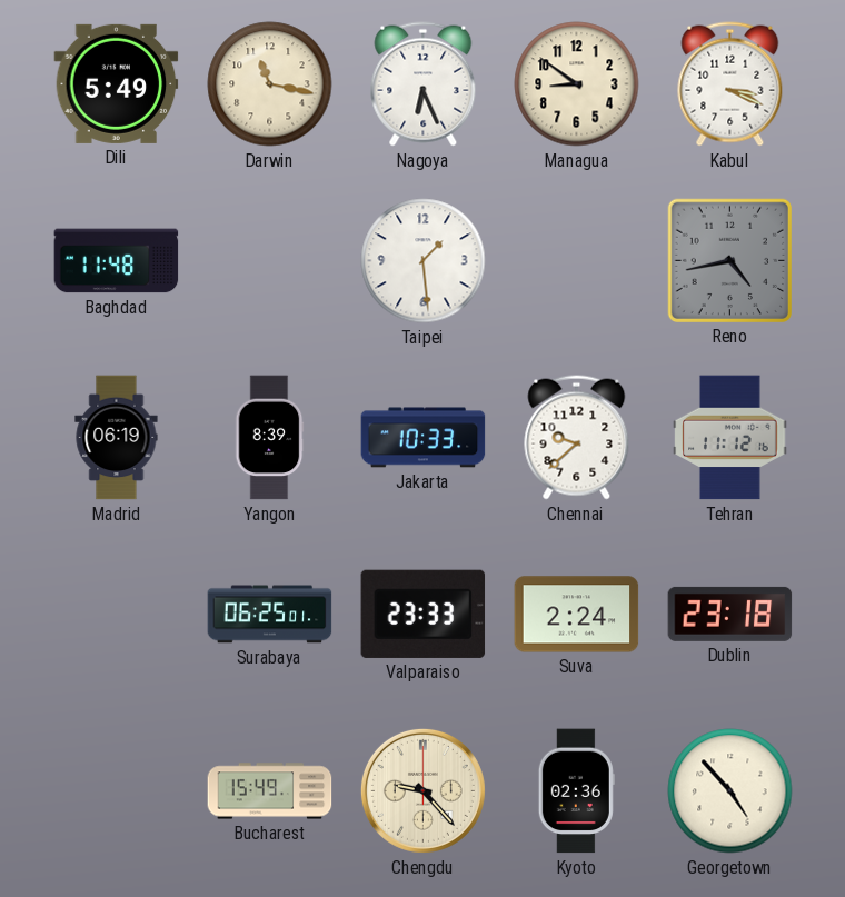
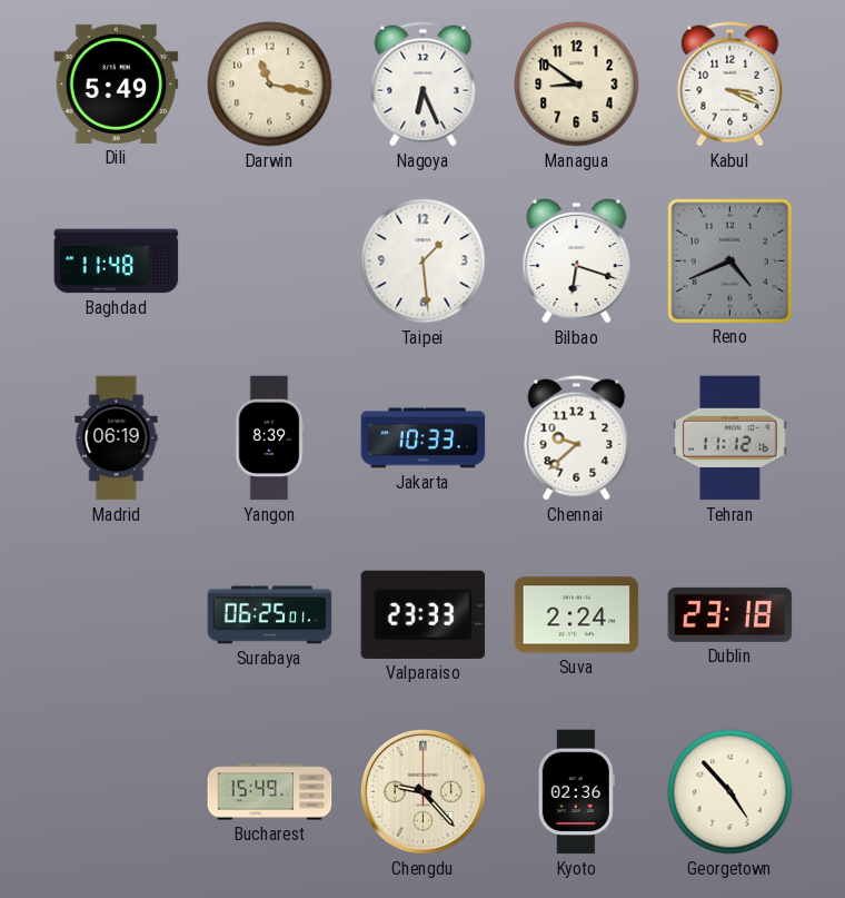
Bilbao: none -> 6:18 (577, 260)
Reno: 4:43 -> 4:41 (729, 260)
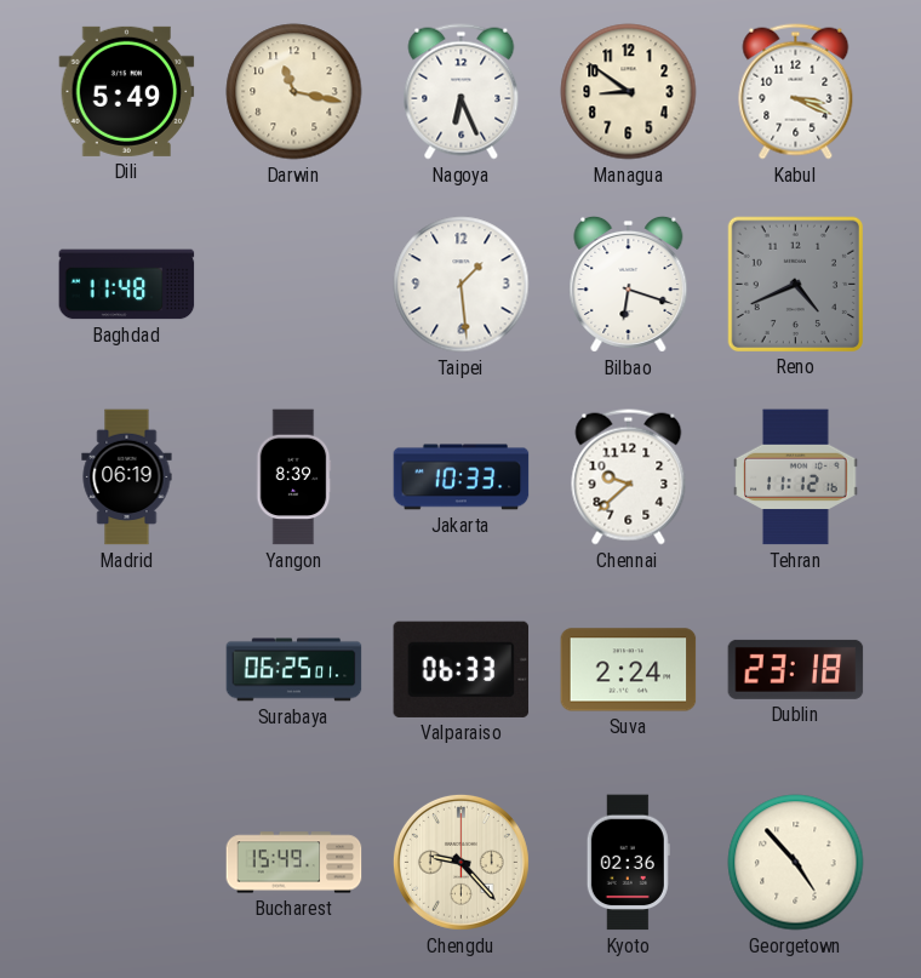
Valparaiso: 23:33 -> 06:33 (462, 669)
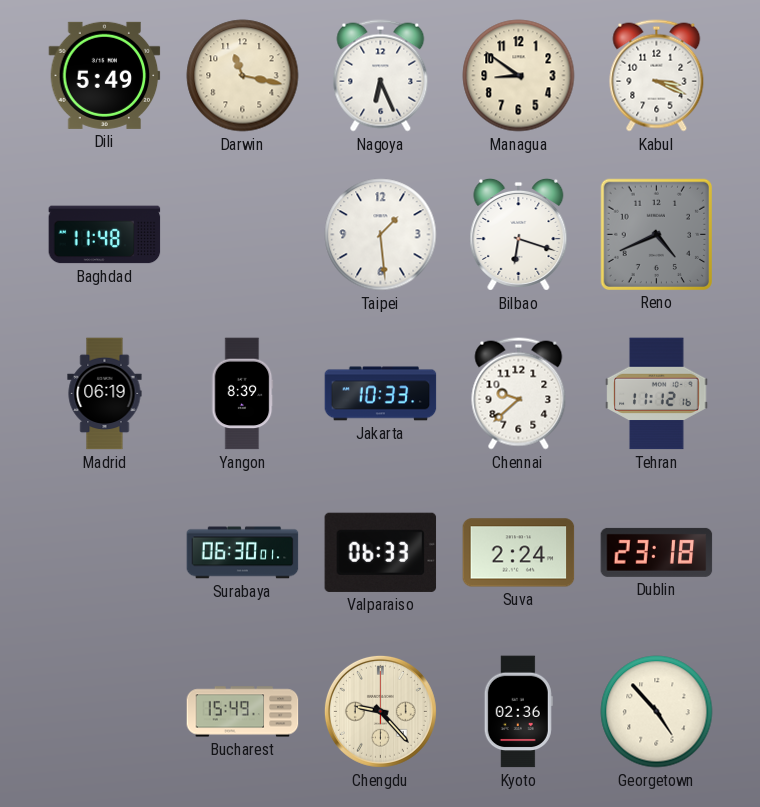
Surabaya: 06:25 -> 06:30 (243, 553)
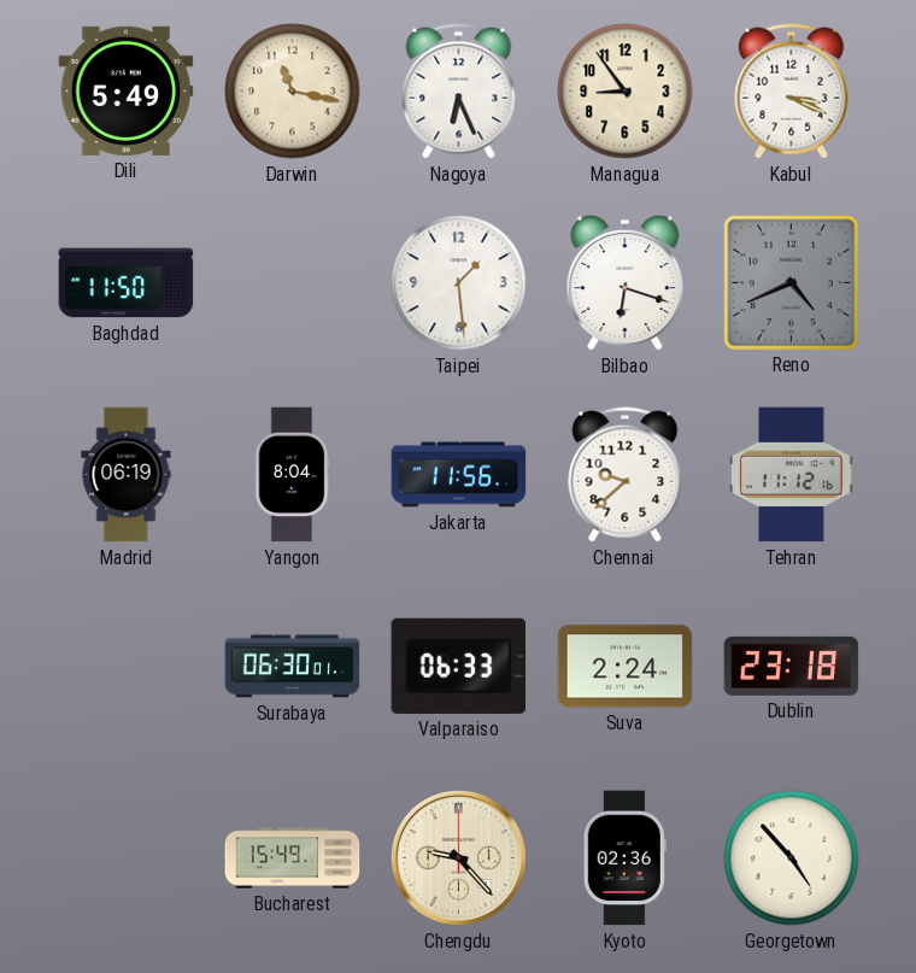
Managua: 8:51 -> 8:54 (626, 92)
Baghdad: 11:48 -> 11:50 (127, 283)
Yangon: 8:39 -> 8:04 (292, 475)
Jakarta: 10:33 -> 11:56 (459, 475)
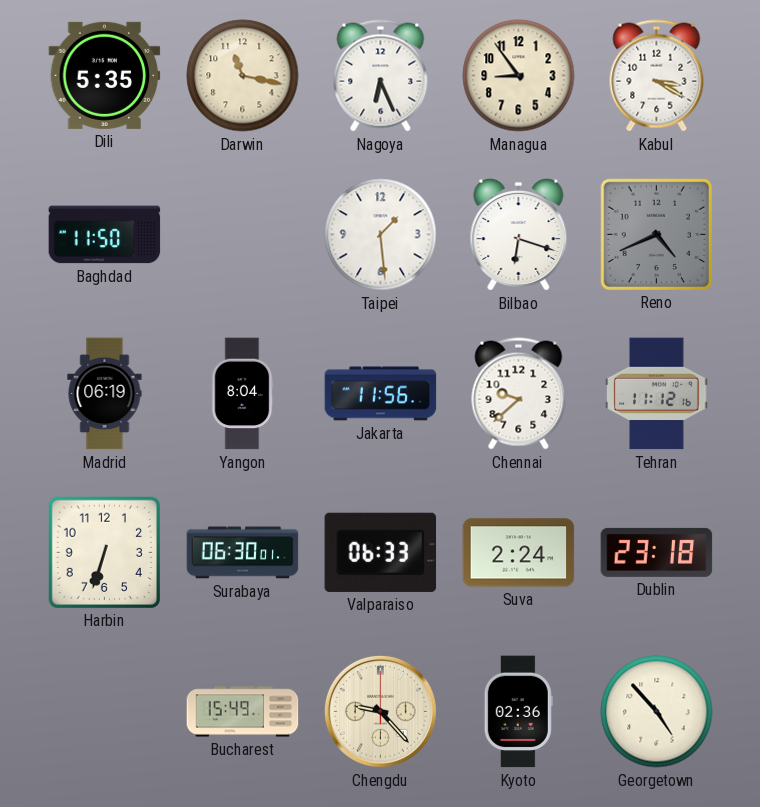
Dili: 5:49 -> 5:35 (105, 75)
Kabul: 3:19 -> 3:20 (657, 76)
Harbin: none -> 6:33 (104, 552)
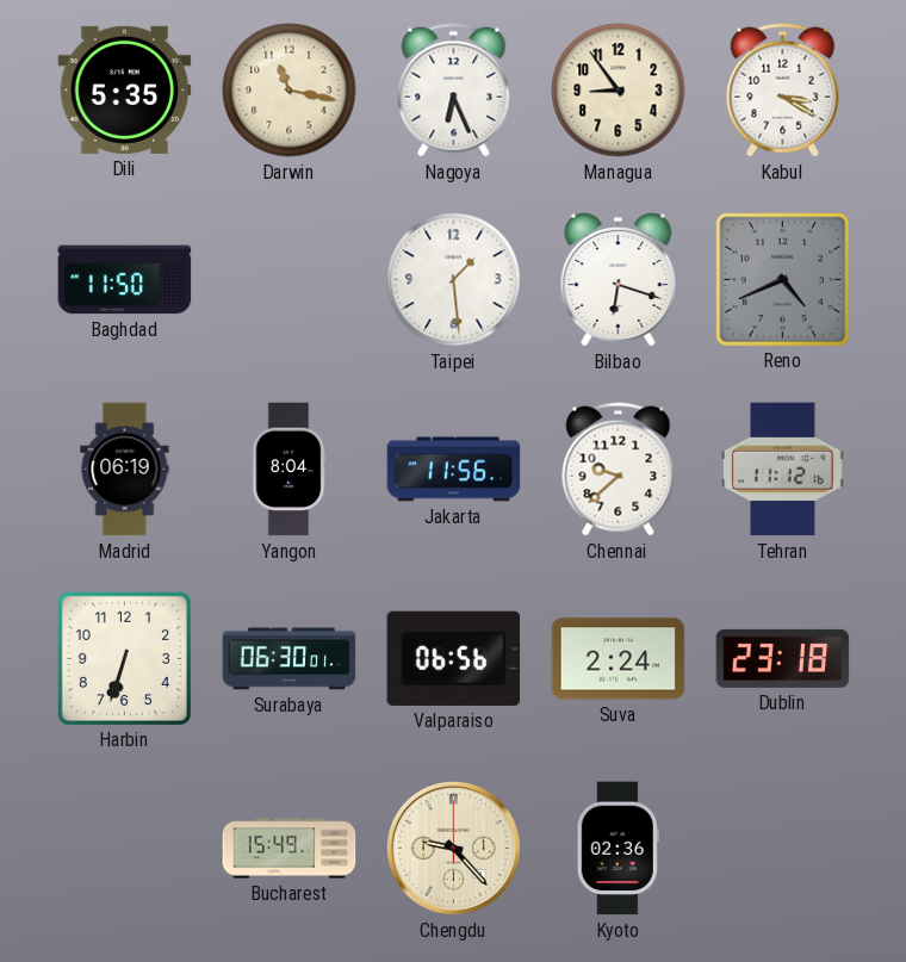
Valparaiso: 06:33 -> 06:56 (454, 658)
Georgetown: 4:53 -> none (657, 712)
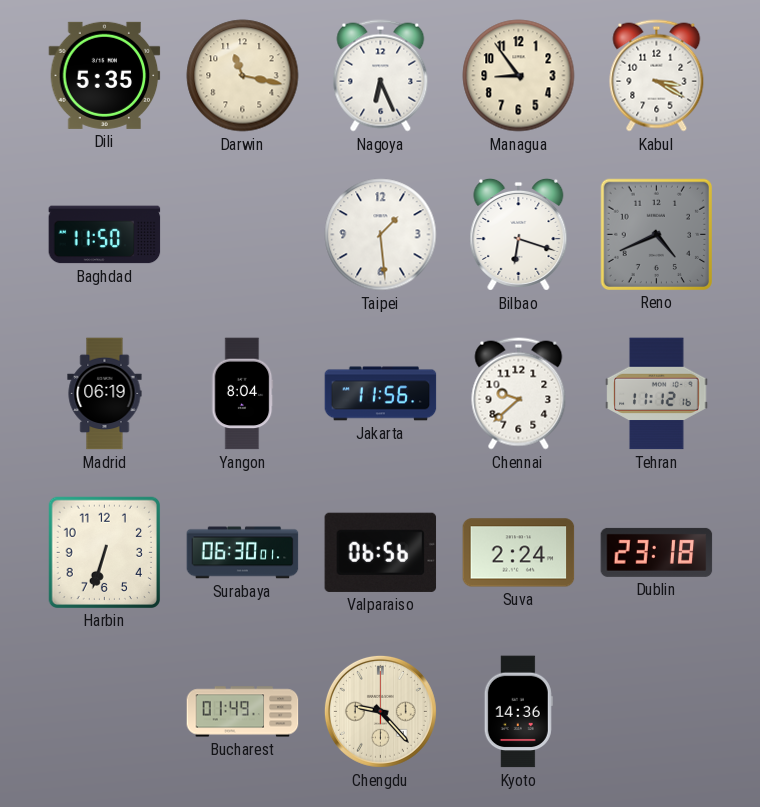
Bucharest: 15:49 -> 01:49 (243, 712)
Kyoto: 02:36 -> 14:36 (518, 712)
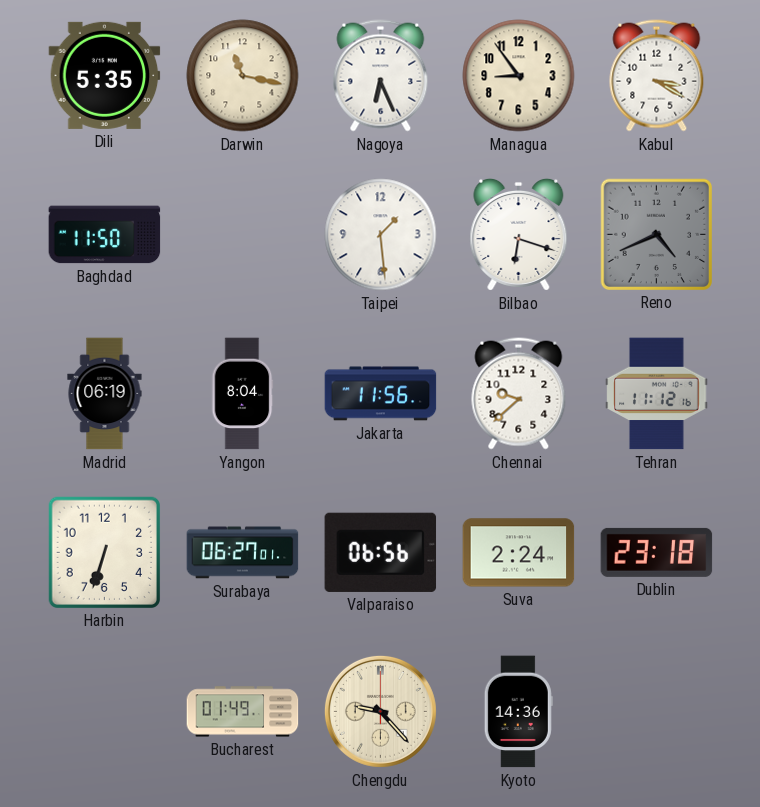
Surabaya: 06:30 -> 06:27 (243, 553)
